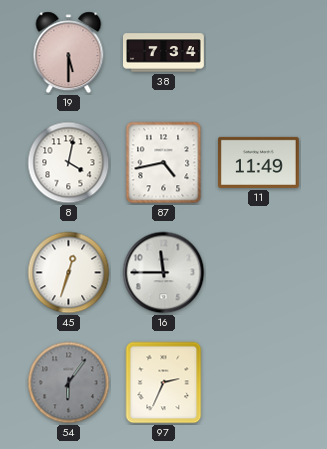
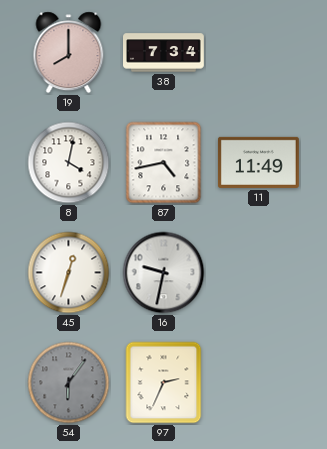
19: 5:30 -> 8:00 (69, 53)
16: 11:45 -> 9:32 (164, 273)
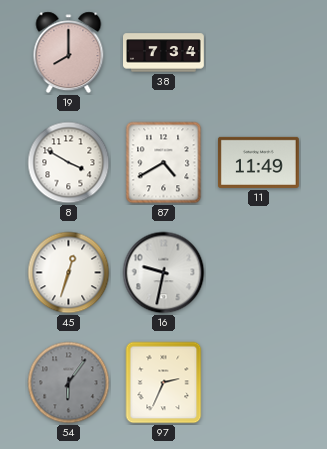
8: 4:02 -> 3:50 (69, 163)
87: 4:43 -> 4:40 (164, 163)
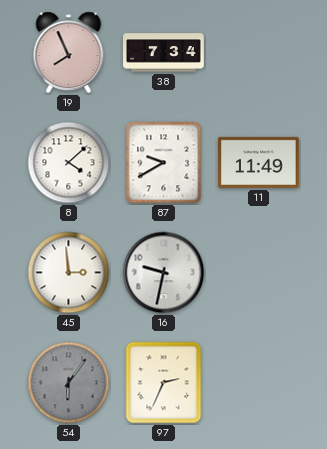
19: 8:00 -> 7:56 (69, 53)
8: 3:50 -> 4:08 (69, 163)
87: 4:40 -> 9:40 (164, 163)
45: 12:33 -> 2:59 (69, 273)
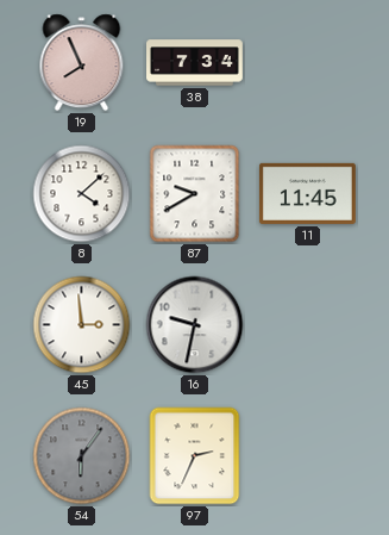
11: 11:49 -> 11:45 (307, 193)
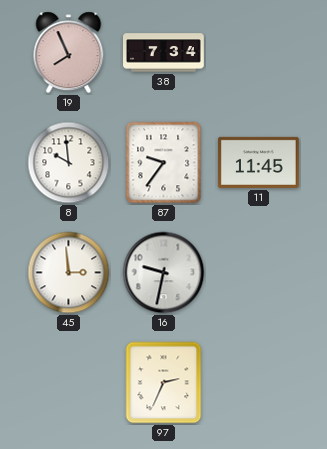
8: 4:08 -> 9:59 (69, 163)
87: 9:40 -> 9:36 (164, 163)
54: 6:06 -> none (82, 456)
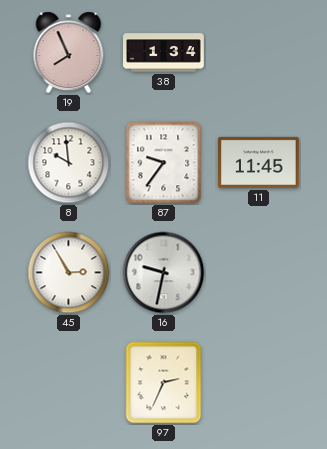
38: 7:34 -> 1:34 (164, 53)
45: 2:59 -> 2:55 (69, 273)
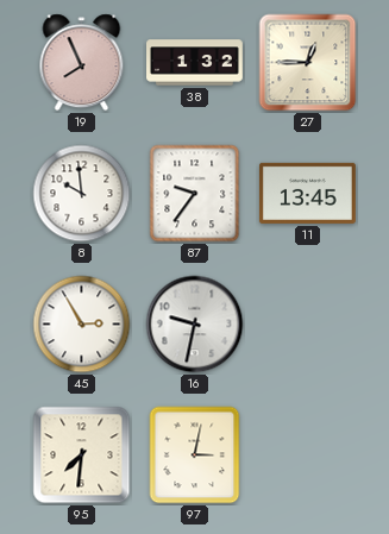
38: 1:34 -> 1:32 (195, 63)
27: none -> 12:45 (308, 63)
11: 11:45 -> 13:45 (307, 193)
95: none -> 7:31 (82, 456)
97: 2:34 -> 3:02 (195, 456)
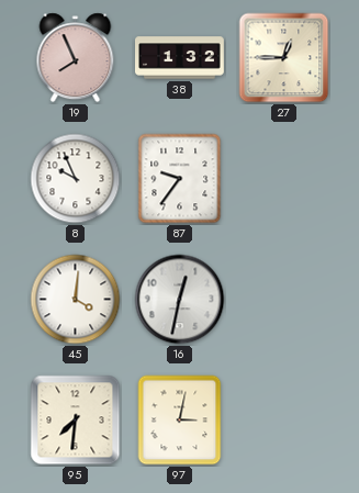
8: 9:59 -> 9:56 (76, 179)
11: 13:45 -> none (307, 193)
45: 2:55 -> 4:01 (76, 300)
16: 9:32 -> 12:32 (180, 300)
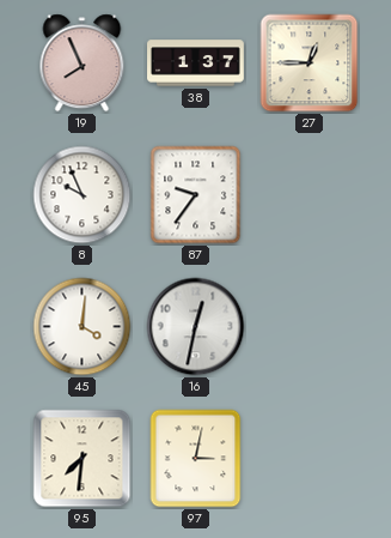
38: 1:32 -> 1:37 (196, 64)
